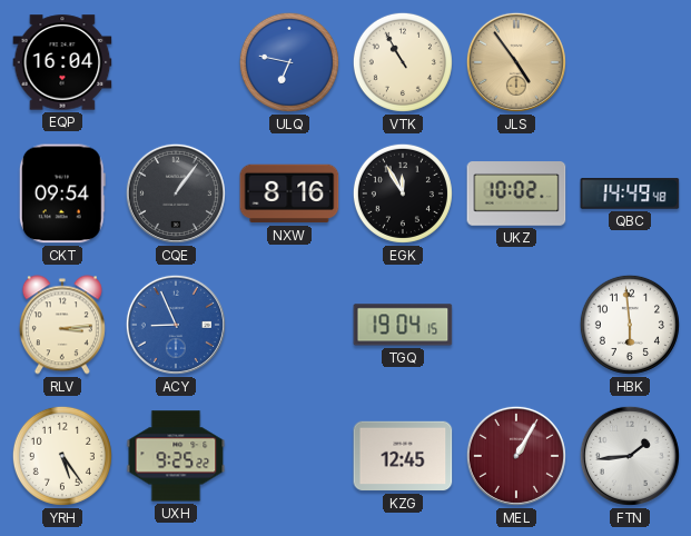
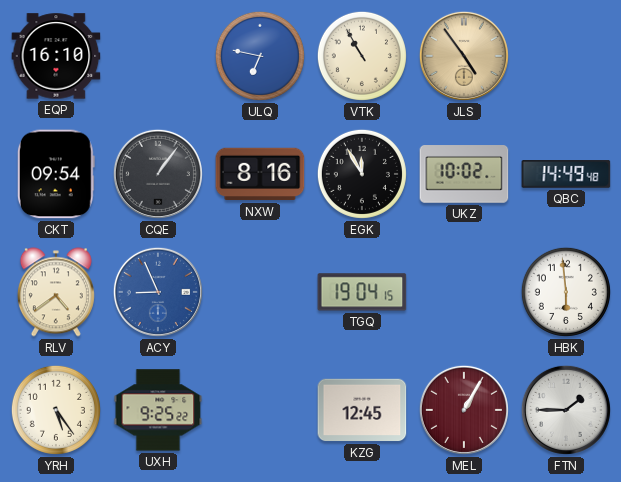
EQP: 16:04 -> 16:10 (56, 56)
RLV: 3:14 -> 4:39 (56, 292)
FTN: 1:44 -> 1:45 (566, 410)
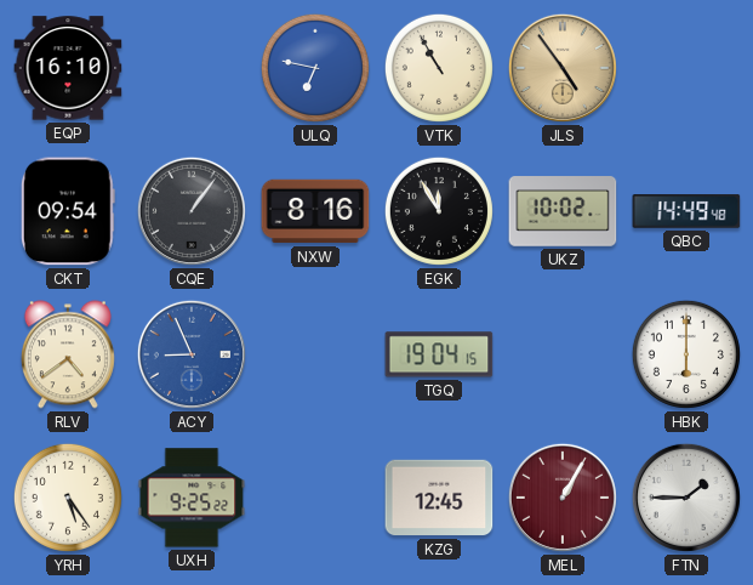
HBK: 5:59 -> 6:00 (686, 354)
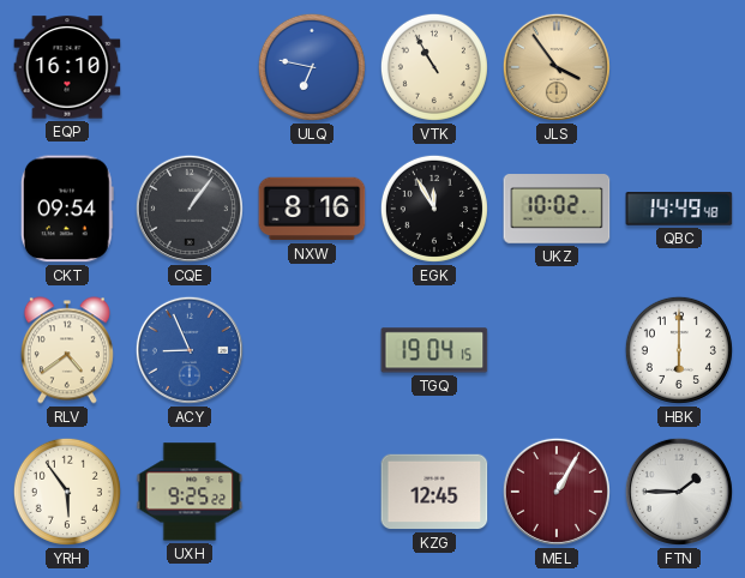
JLS: 4:54 -> 3:54 (557, 67)
YRH: 5:24 -> 5:54 (67, 492)
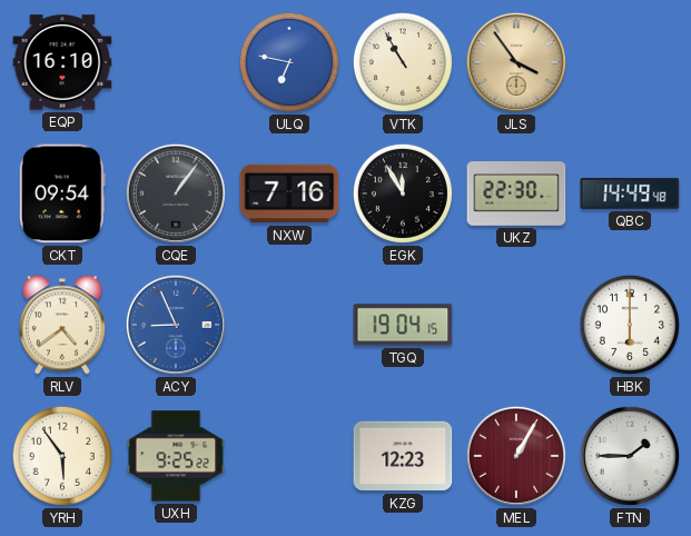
NXW: 8:16 -> 7:16 (289, 193)
UKZ: 10:02 -> 22:30 (516, 193)
KZG: 12:45 -> 12:23 (403, 456)
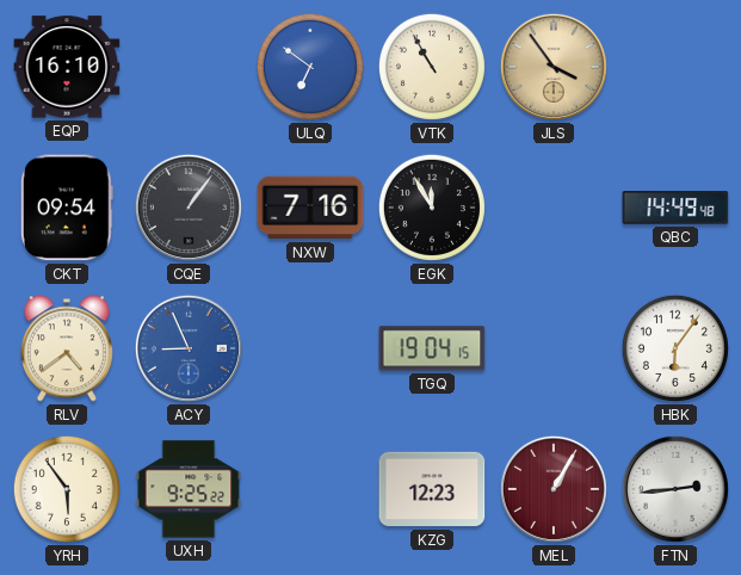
ULQ: 6:47 -> 6:51 (310, 67)
UKZ: 22:30 -> none (516, 193)
HBK: 6:00 -> 6:06 (675, 348)
FTN: 1:45 -> 2:44 (675, 489)
